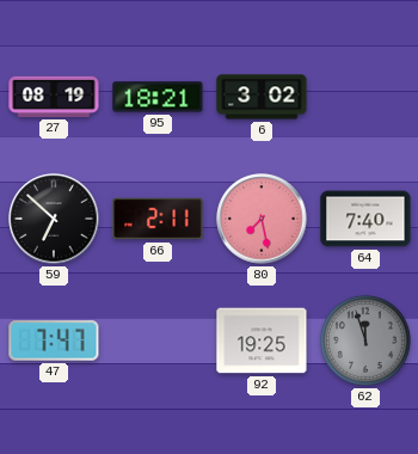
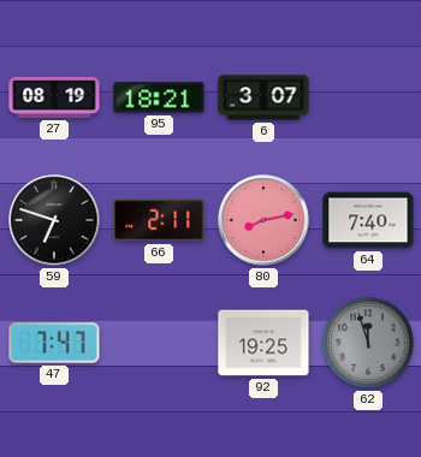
6: 3:02 -> 3:07 (263, 97)
59: 6:52 -> 6:48 (54, 220)
80: 7:28 -> 8:13 (263, 220)
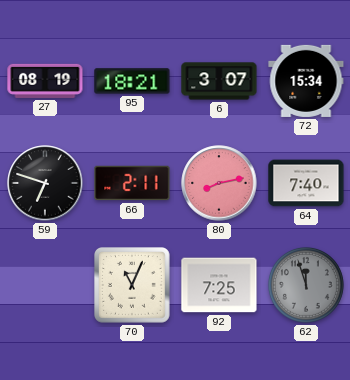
72: none -> 15:34 (306, 81)
47: 7:47 -> none (54, 343)
70: none -> 11:04 (133, 286)
92: 19:25 -> 7:25 (219, 285)
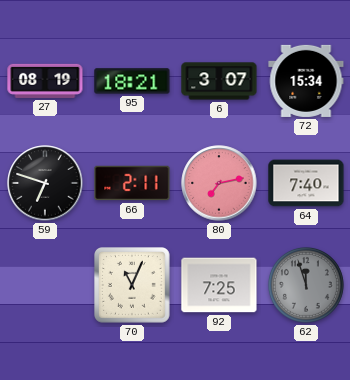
80: 8:13 -> 7:13 (219, 183)
